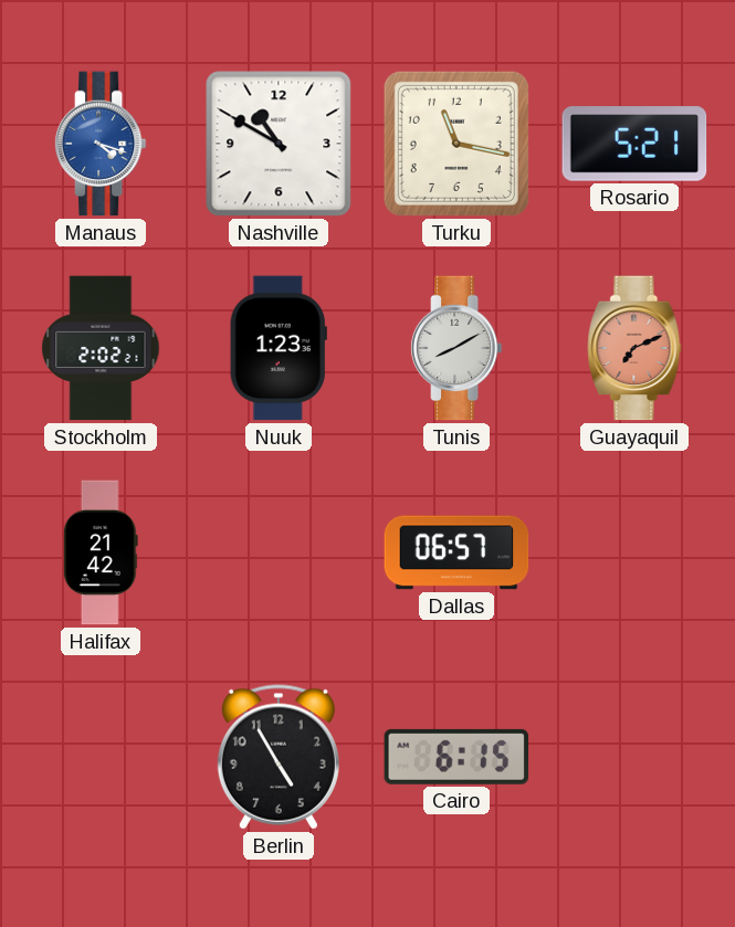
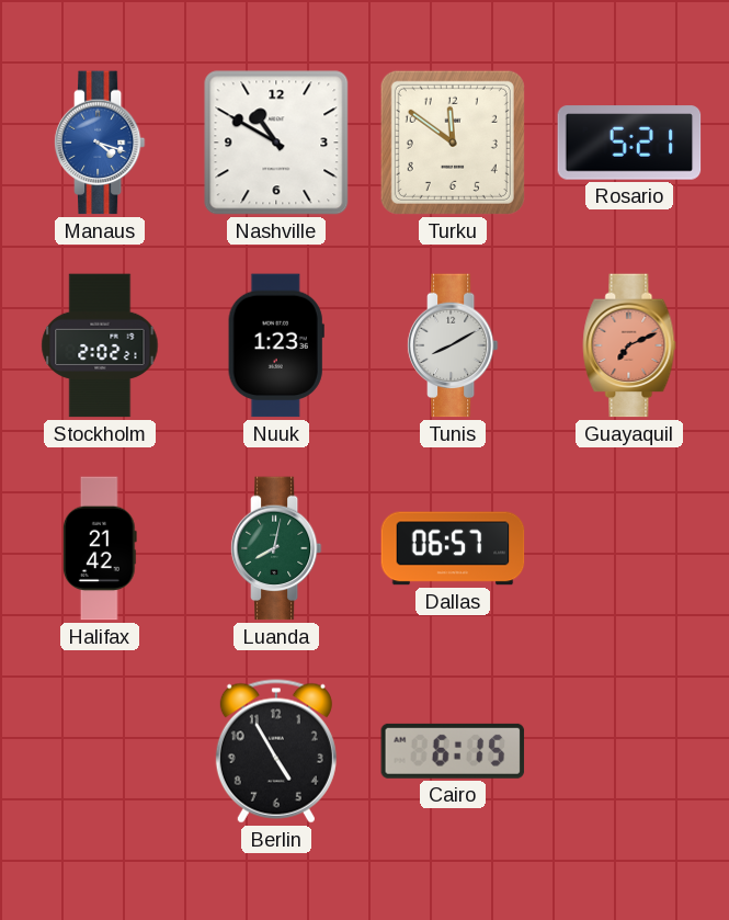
Turku: 11:17 -> 11:51 (453, 143)
Luanda: none -> 8:02 (276, 548)
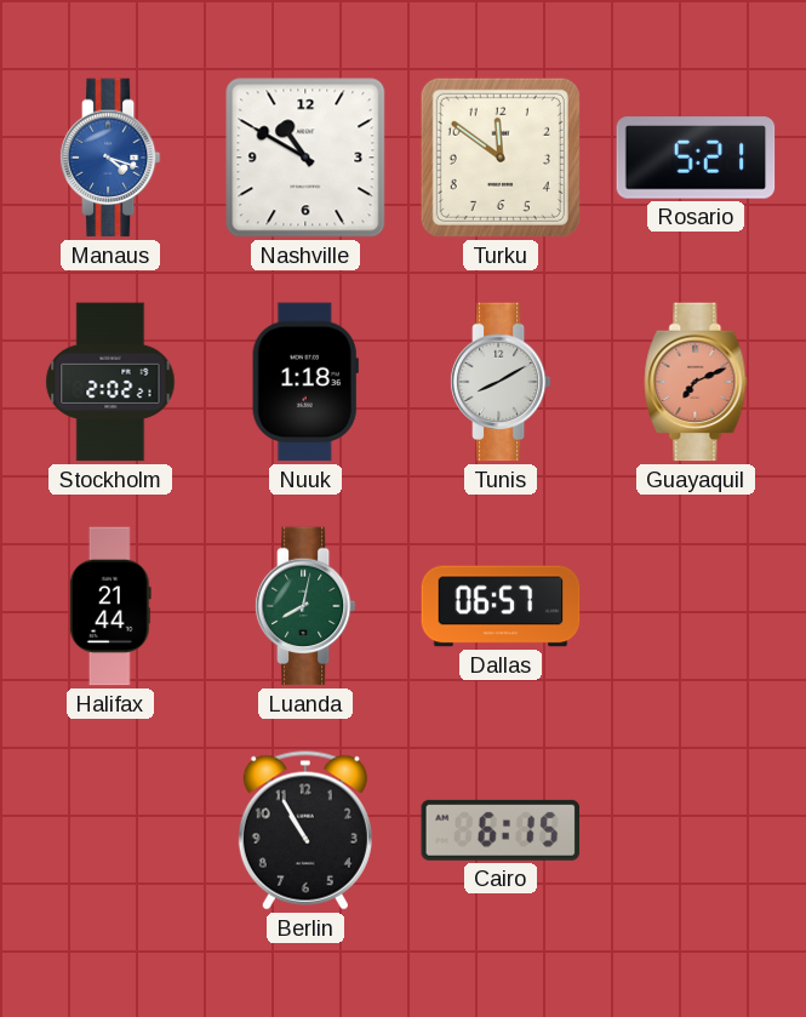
Nuuk: 1:23 -> 1:18 (305, 382)
Halifax: 21:42 -> 21:44 (110, 606)
Berlin: 4:55 -> 10:55 (305, 830)
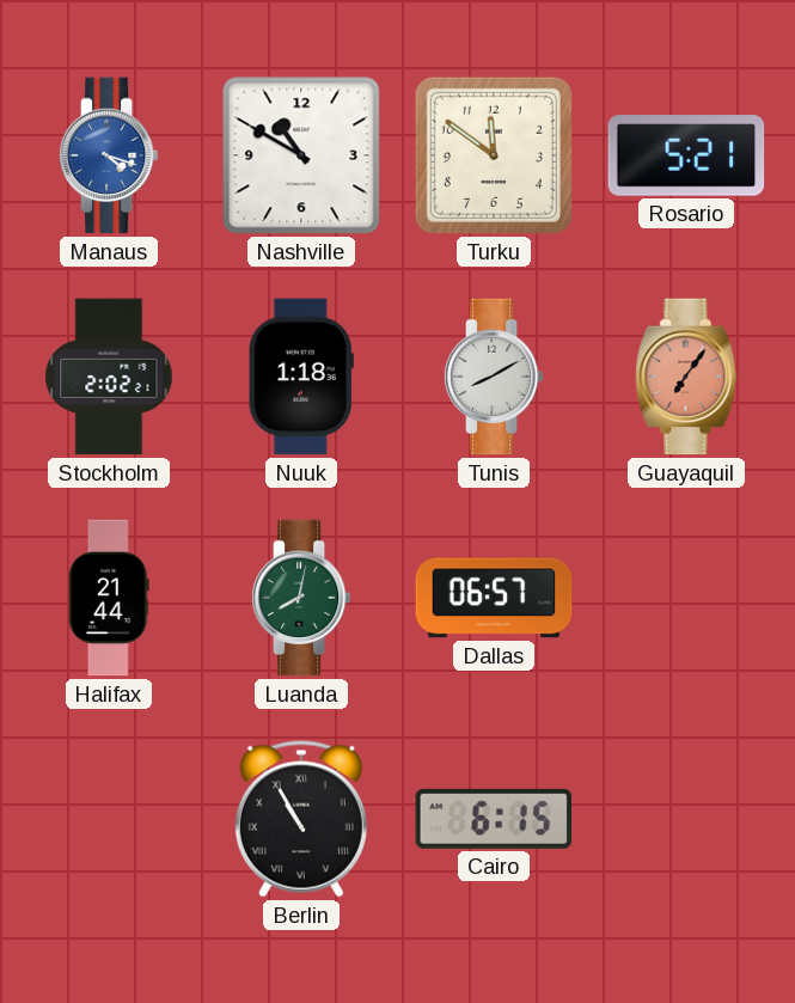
Guayaquil: 7:11 -> 7:06 (686, 377)
Berlin numerals: Arabic -> Roman (301, 819)
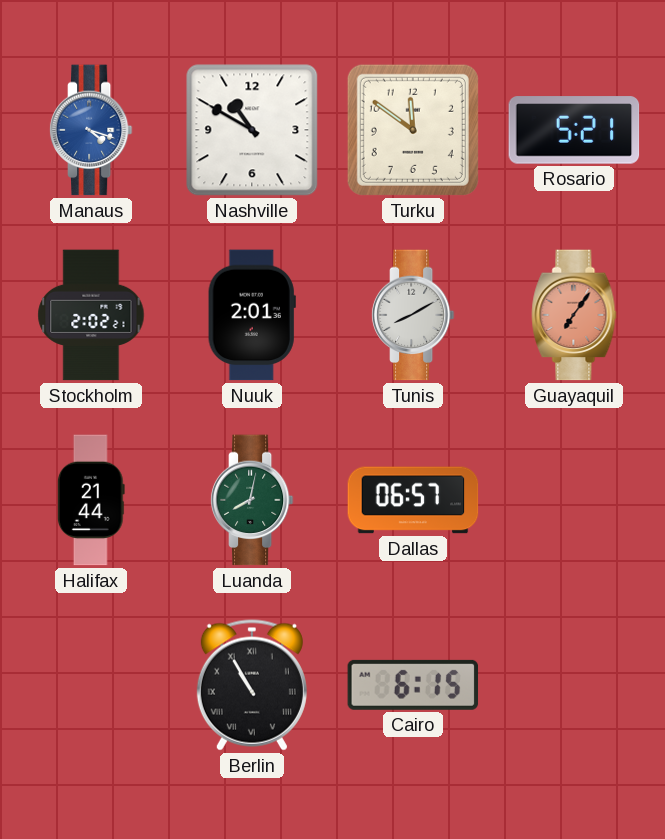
Nuuk: 1:18 -> 2:01 (252, 315)
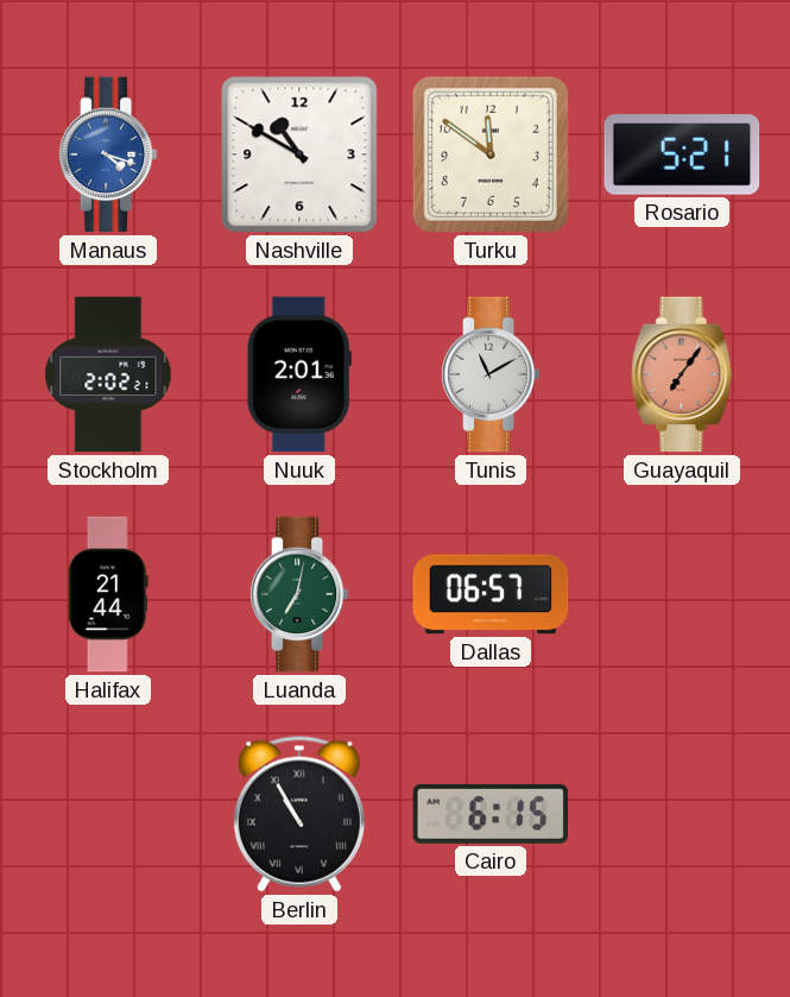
Tunis: 8:10 -> 11:10 (491, 374)
Luanda: 8:02 -> 7:02 (299, 594)
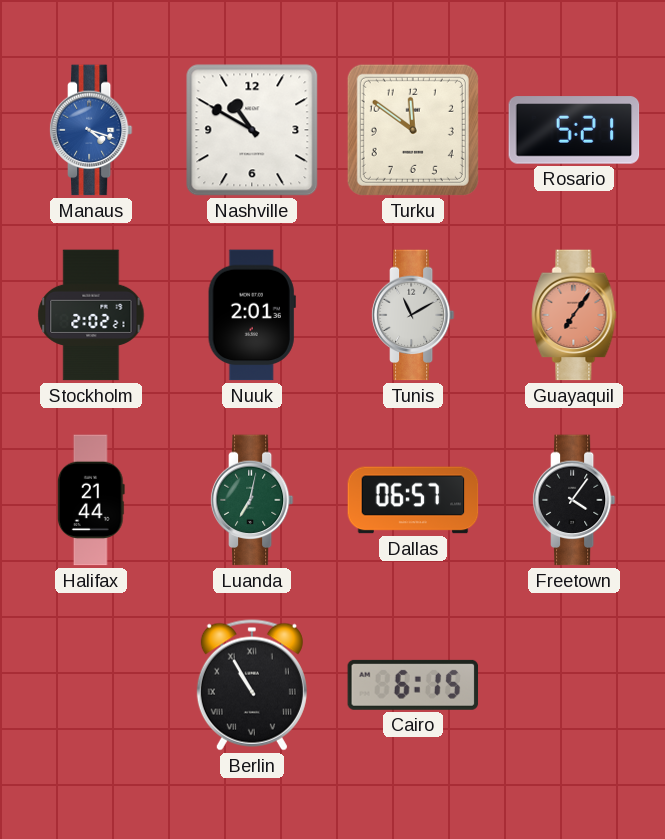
Freetown: none -> 4:06 (574, 500)
